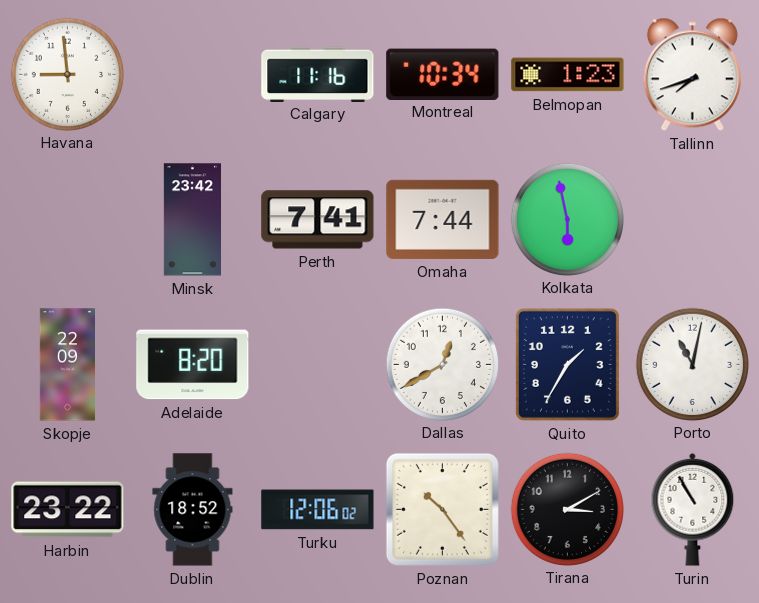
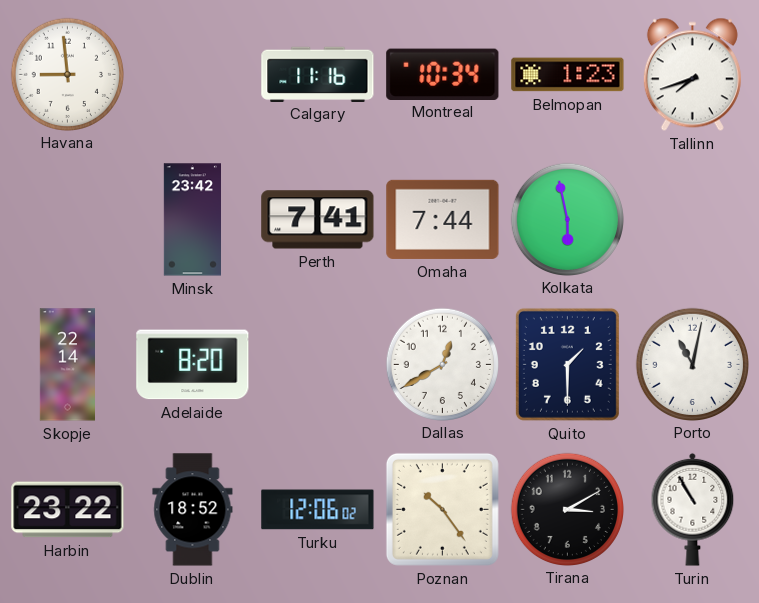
Skopje: 22:09 -> 22:14 (68, 365)
Quito: 1:35 -> 1:30 (567, 364)
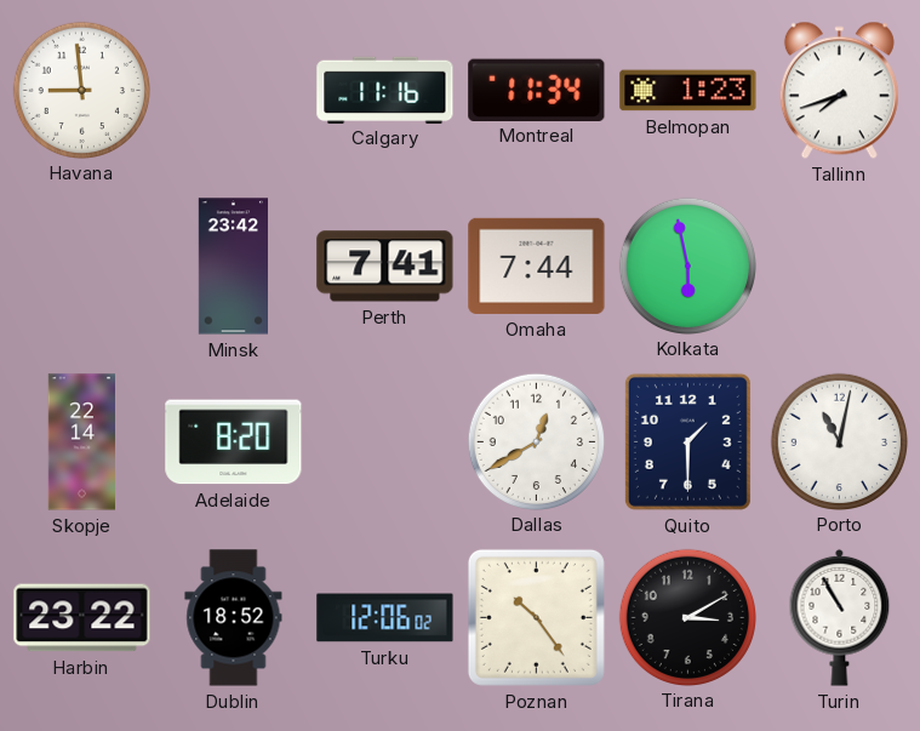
Montreal: 10:34 -> 11:34 (537, 90)
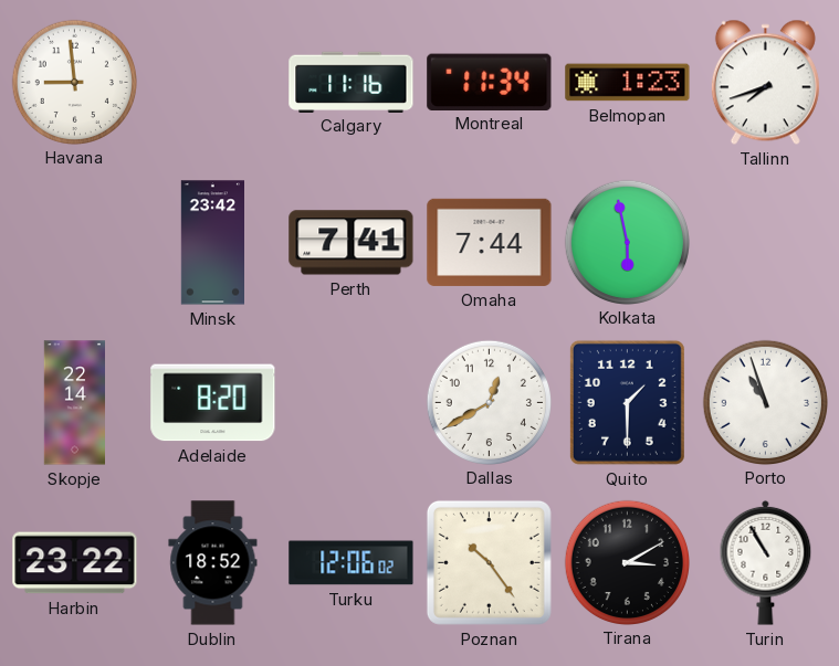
Porto: 11:02 -> 10:57 (765, 402)
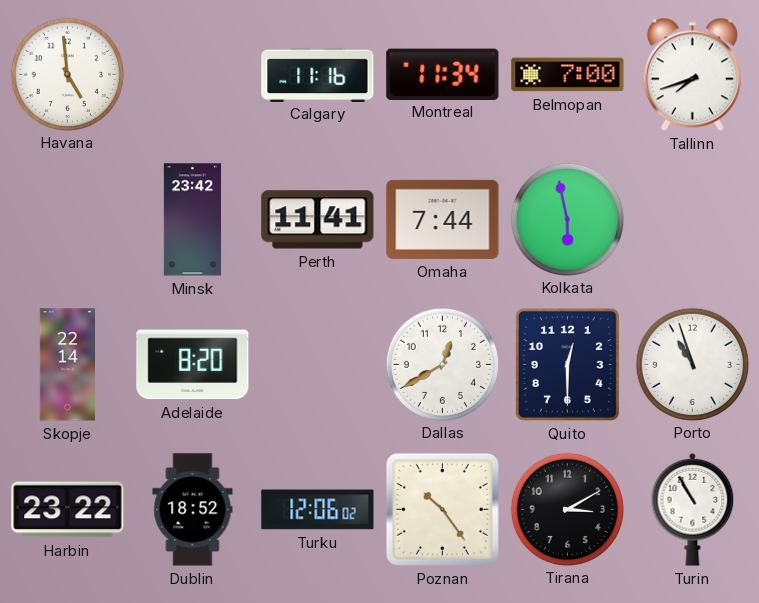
Havana: 8:59 -> 4:59 (67, 74)
Belmopan: 1:23 -> 7:00 (568, 75)
Perth: 7:41 -> 11:41 (318, 220)
Quito: 1:30 -> 12:30 (567, 364)
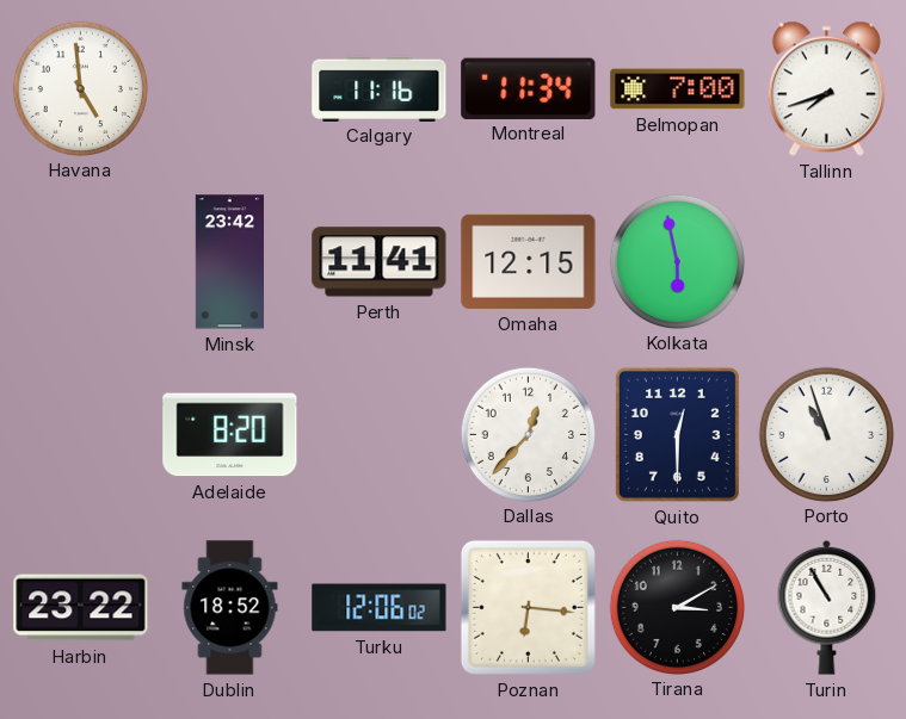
Omaha: 7:44 -> 12:15 (529, 261)
Skopje: 22:14 -> none (68, 365)
Dallas: 12:40 -> 12:37 (528, 434)
Poznan: 10:24 -> 6:16 (528, 607)
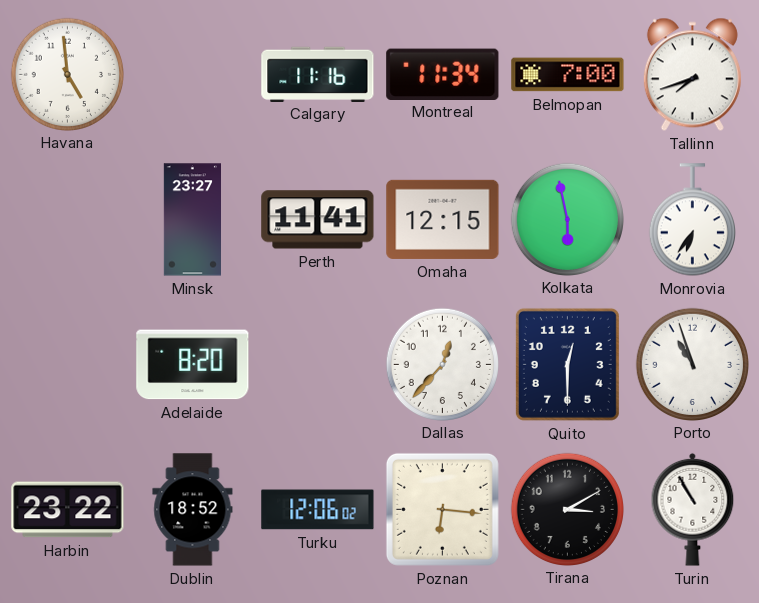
Minsk: 23:42 -> 23:27 (192, 220)
Monrovia: none -> 6:36 (692, 220)
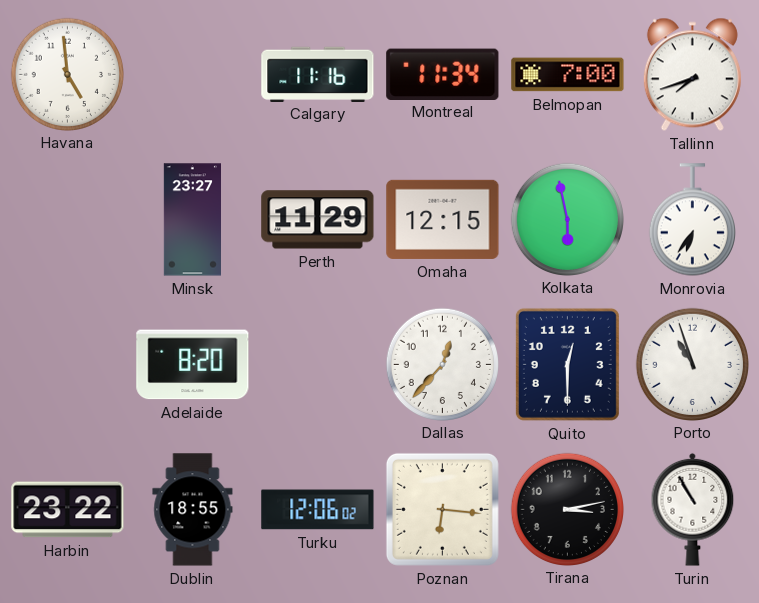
Perth: 11:41 -> 11:29 (318, 220)
Dublin: 18:52 -> 18:55 (193, 510)
Tirana: 3:10 -> 3:13 (567, 509)
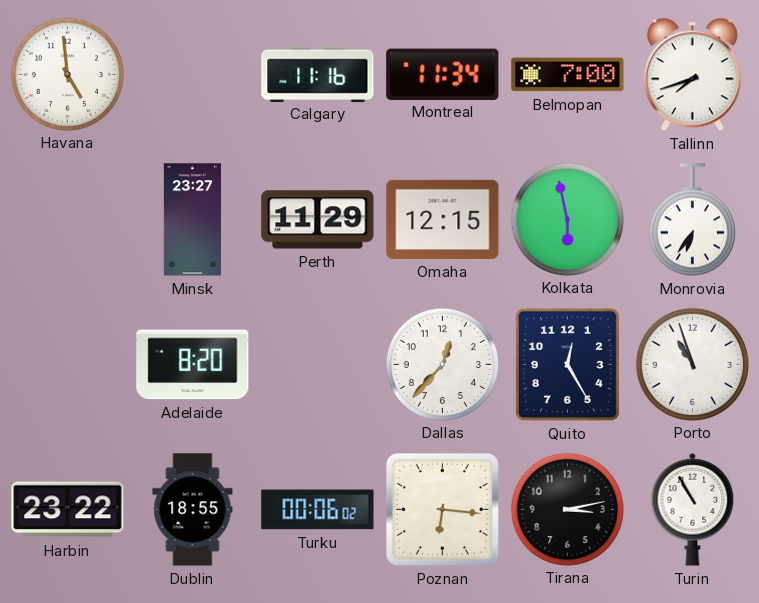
Quito: 12:30 -> 12:25 (567, 364)
Turku: 12:06 -> 00:06 (318, 510)
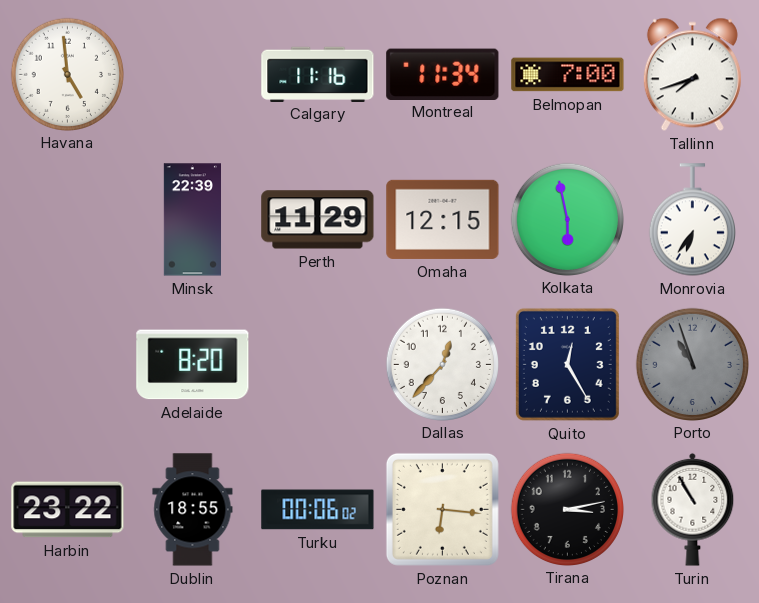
Minsk: 23:27 -> 22:39 (192, 220)
Porto dial: white -> grey (692, 364)
